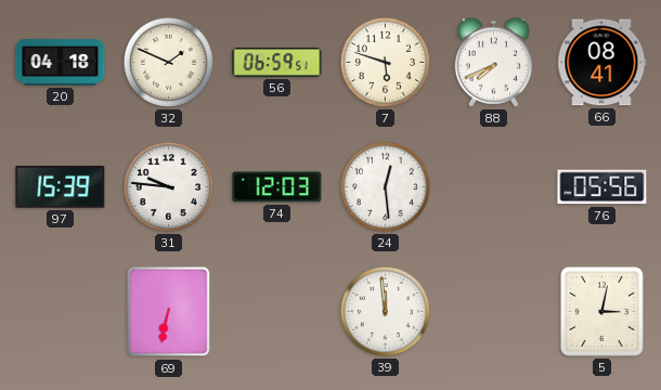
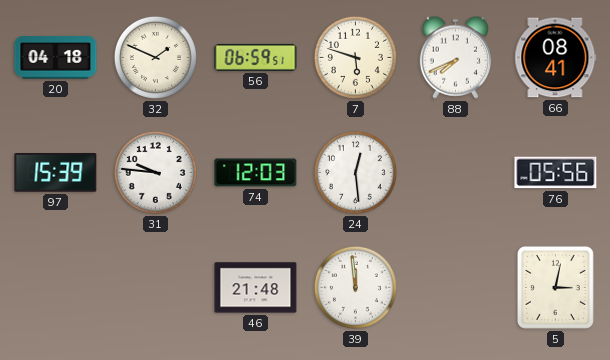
69: 6:32 -> none (169, 312)
46: none -> 21:48 (256, 288)
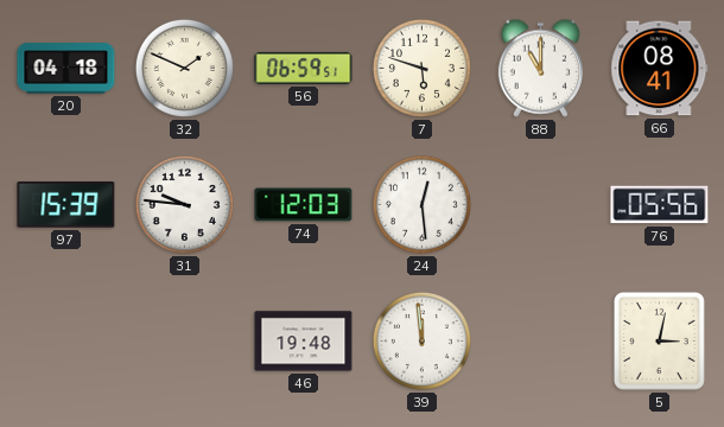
88: 7:41 -> 11:00 (540, 68)
46: 21:48 -> 19:48 (304, 342)
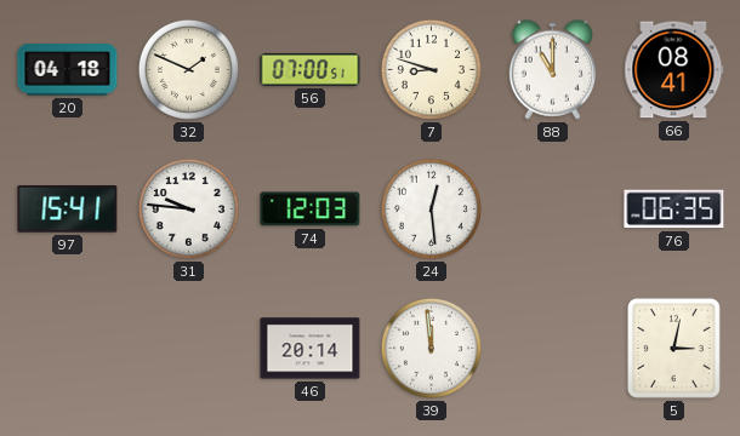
56: 06:59 -> 07:00 (311, 69)
7: 5:48 -> 8:48 (431, 69)
97: 15:39 -> 15:41 (68, 210)
76: 05:56 -> 06:35 (674, 210)
46: 19:48 -> 20:14 (311, 349)
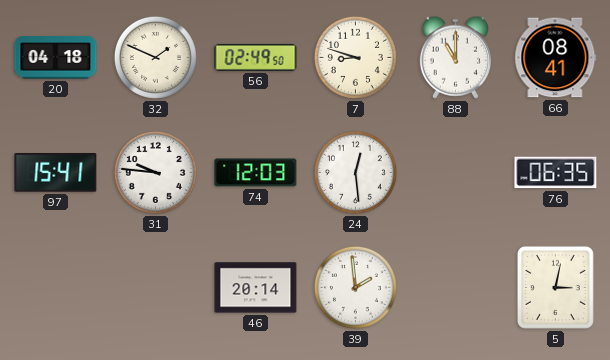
56: 07:00 -> 02:49 (256, 57)
39: 11:59 -> 1:59 (355, 287)
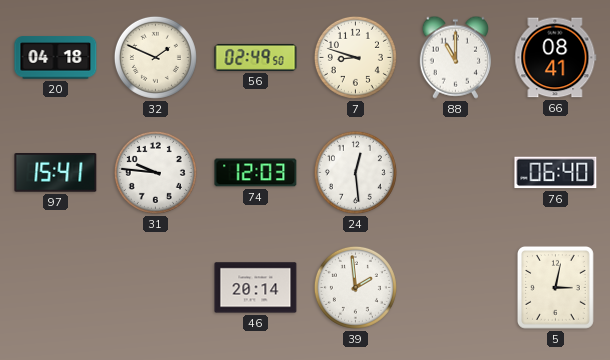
76: 06:35 -> 06:40 (556, 173)
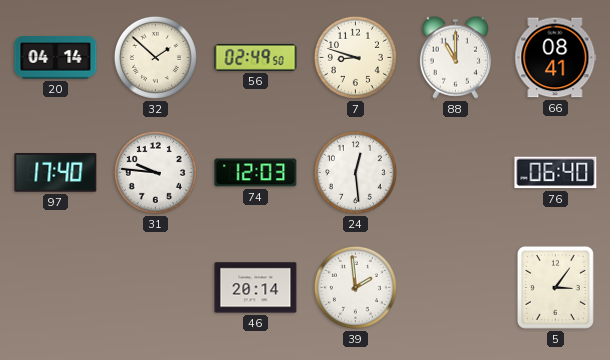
20: 04:18 -> 04:14 (56, 58)
32: 1:49 -> 1:52 (155, 57)
97: 15:41 -> 17:40 (56, 173)
5: 3:02 -> 3:06 (555, 288)
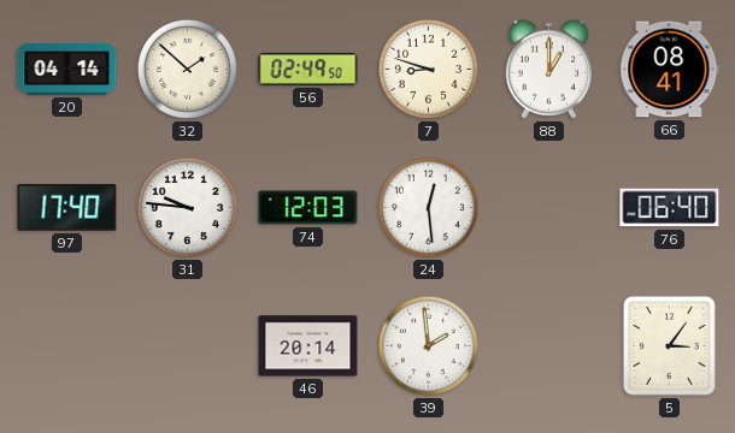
88: 11:00 -> 1:00 (548, 69)
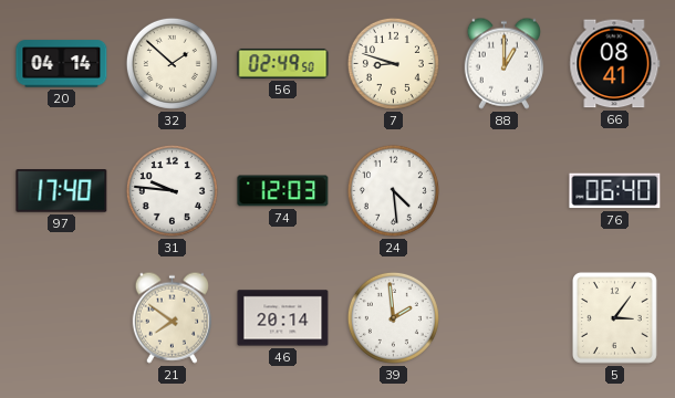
24: 12:29 -> 4:29 (393, 190)
21: none -> 7:51 (172, 317)
